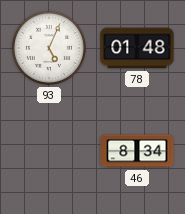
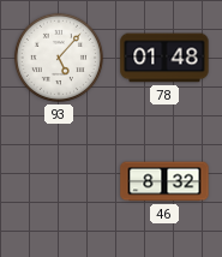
93: 5:04 -> 5:07 (59, 58)
46: 8:34 -> 8:32 (164, 181)
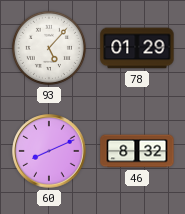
78: 01:48 -> 01:29 (137, 48)
60: none -> 8:11 (49, 151)
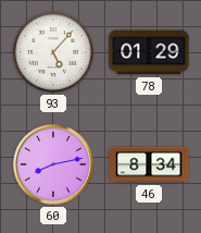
60: 8:11 -> 8:13 (53, 164)
46: 8:32 -> 8:34 (149, 164)
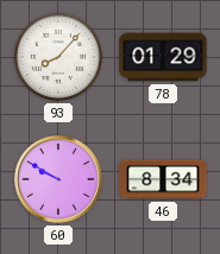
93: 5:07 -> 8:07 (58, 57)
60: 8:13 -> 9:50 (58, 179)
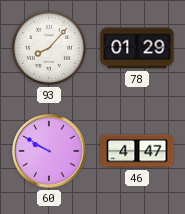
46: 8:34 -> 4:47 (137, 151)
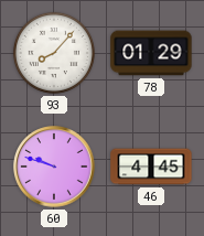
60: 9:50 -> 9:48 (54, 167)
46: 4:47 -> 4:45 (151, 167)
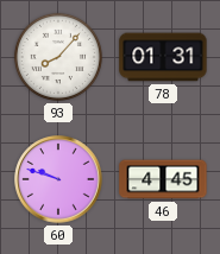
78: 01:29 -> 01:31 (163, 57)
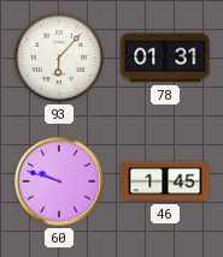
93: 8:07 -> 6:07 (59, 58)
46: 4:45 -> 1:45 (165, 181)
